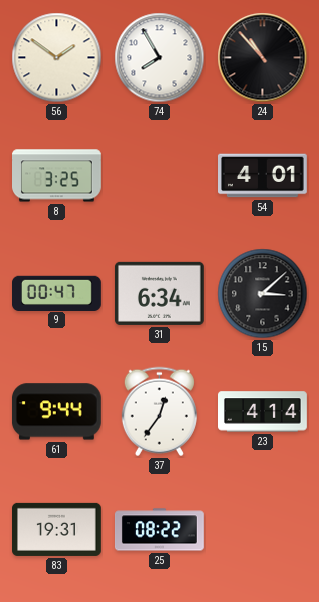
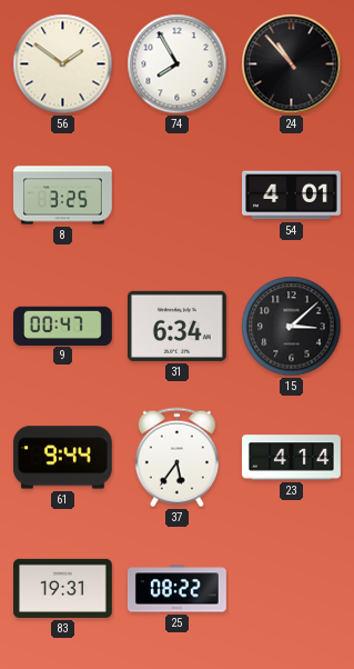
37: 12:36 -> 5:36 (176, 458)
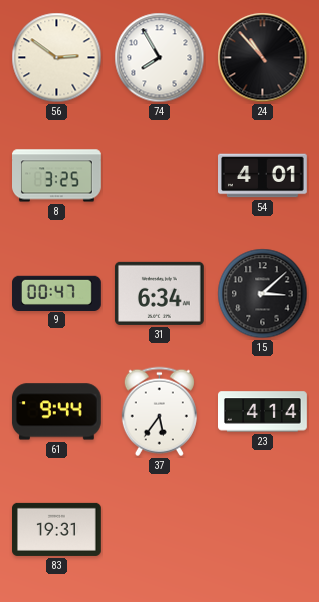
56: 1:51 -> 2:51 (57, 58)
25: 08:22 -> none (178, 589)
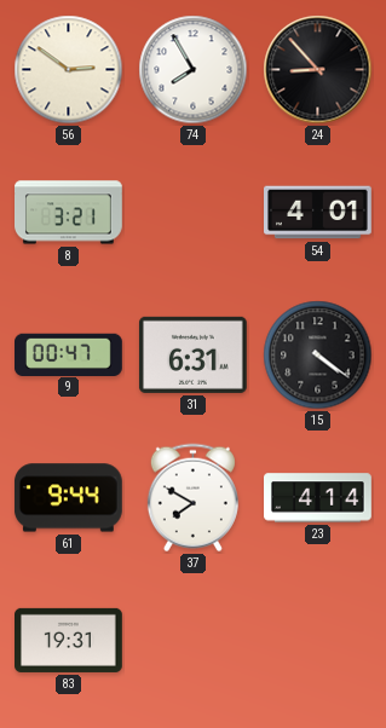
24: 10:53 -> 8:53 (318, 70)
8: 3:25 -> 3:21 (69, 213)
31: 6:34 -> 6:31 (192, 354)
15: 3:08 -> 4:21 (318, 356)
37: 5:36 -> 7:50 (192, 498)
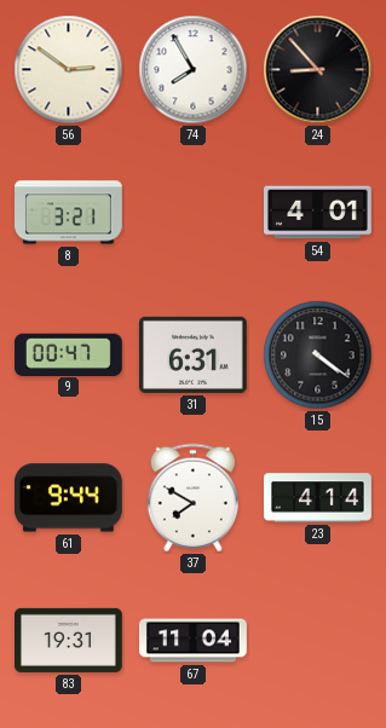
67: none -> 11:04 (194, 641)
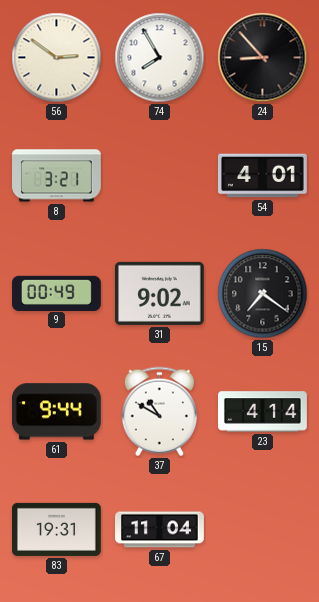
9: 00:47 -> 00:49 (57, 293)
31: 6:31 -> 9:02 (159, 293)
15: 4:21 -> 7:21 (263, 294)
37: 7:50 -> 10:50 (159, 412)
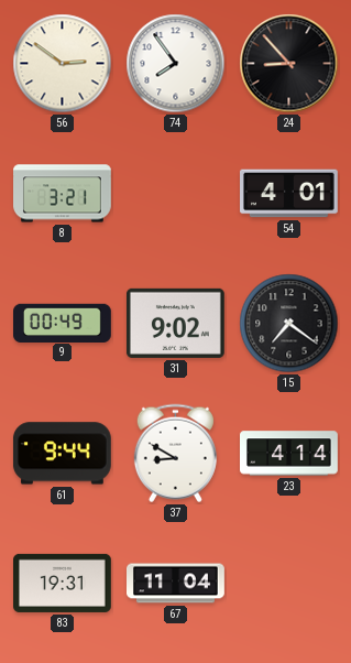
74: 7:55 -> 7:54 (176, 64)
37: 10:50 -> 8:50 (175, 454)
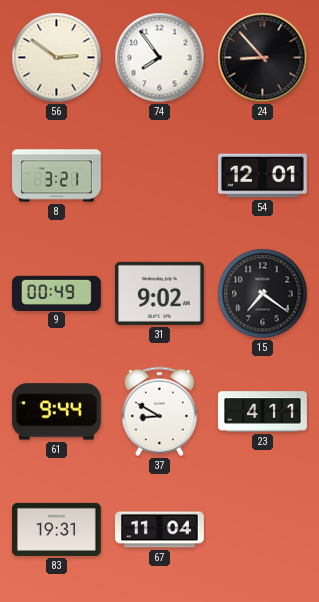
54: 4:01 -> 12:01 (263, 176)
23: 4:14 -> 4:11 (263, 412)
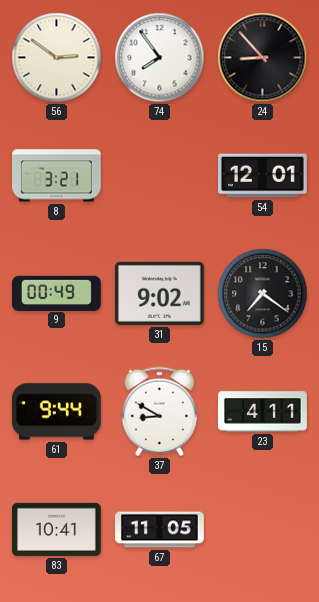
83: 19:31 -> 10:41 (57, 529)
67: 11:04 -> 11:05 (160, 530)
